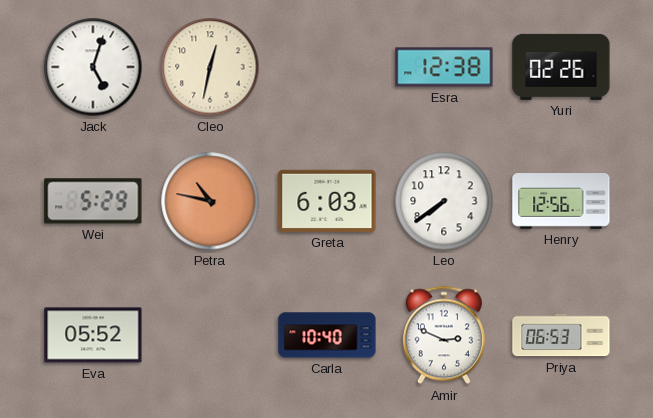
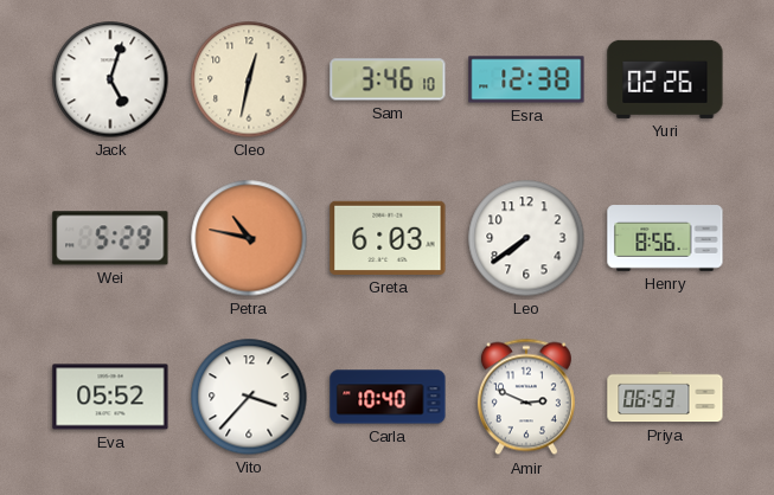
Sam: none -> 3:46 (388, 79)
Henry: 12:56 -> 8:56 (665, 238)
Vito: none -> 3:37 (249, 397)
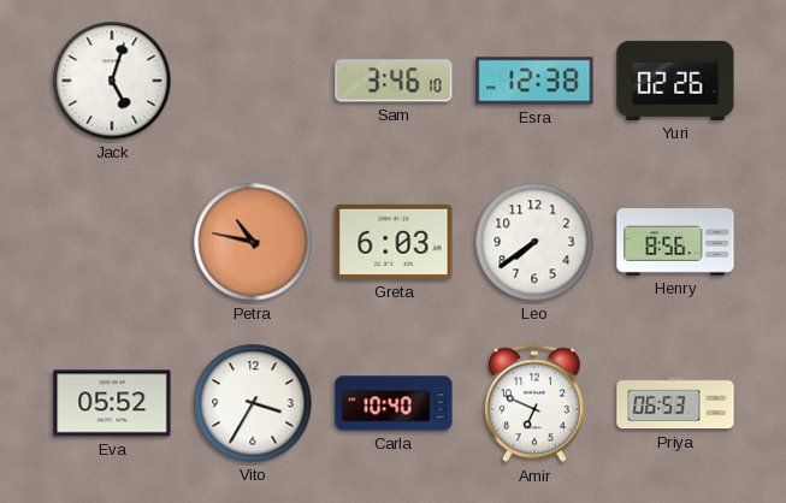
Cleo: 12:32 -> none (249, 79)
Wei: 5:29 -> none (110, 238)
Vito: 3:37 -> 3:35 (253, 403)
Amir: 2:49 -> 6:49 (534, 403)
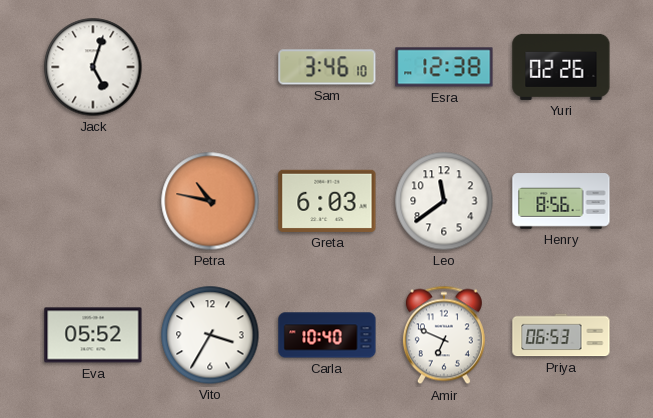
Leo: 7:39 -> 11:39 (444, 201)
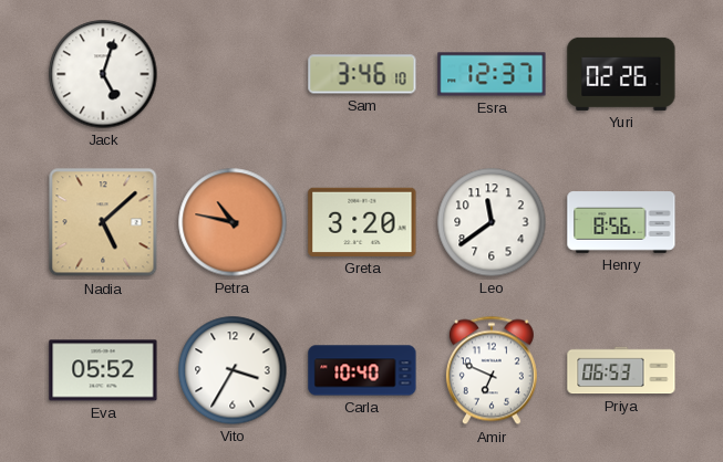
Esra: 12:38 -> 12:37 (492, 74)
Nadia: none -> 5:08 (103, 222)
Greta: 6:03 -> 3:20 (362, 222)
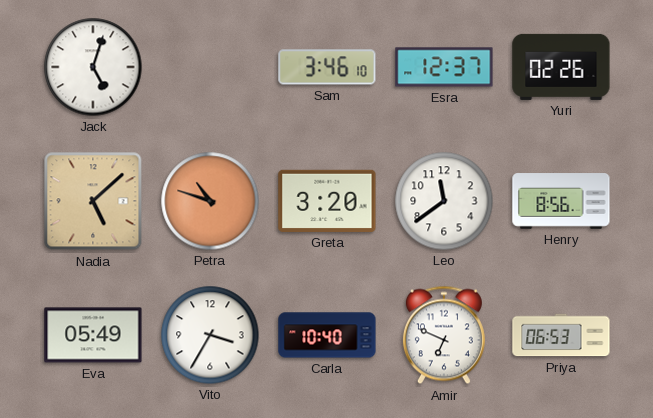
Petra: 10:47 -> 10:48 (210, 201)
Eva: 05:52 -> 05:49 (93, 335)
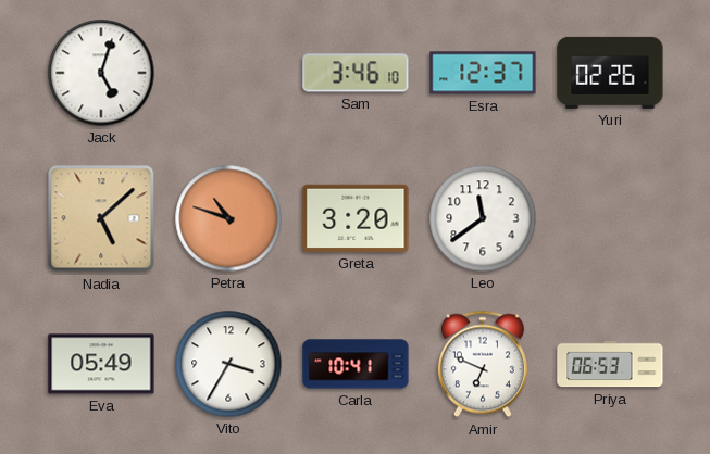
Henry: 8:56 -> none (561, 201)
Carla: 10:40 -> 10:41 (356, 364)
